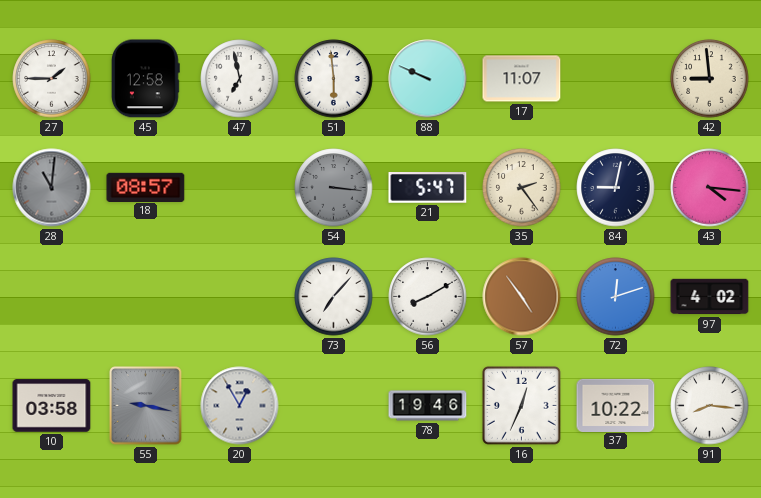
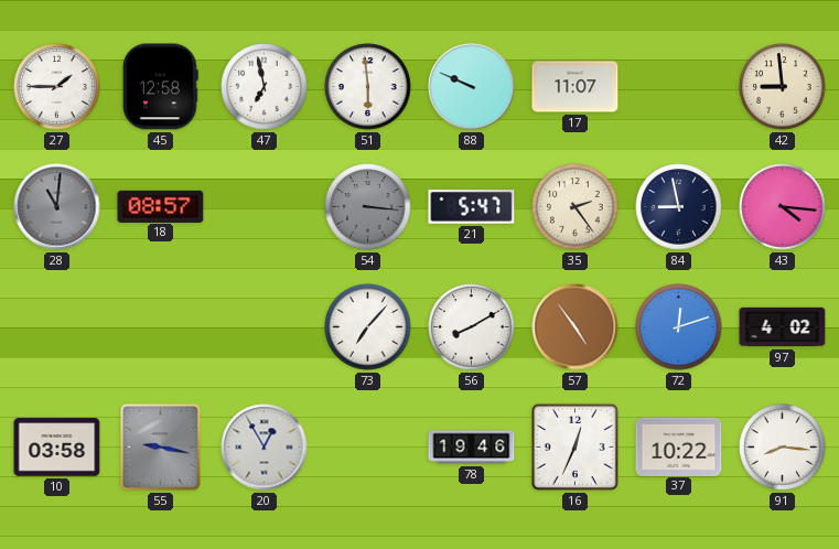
84: 9:02 -> 8:58 (679, 207)
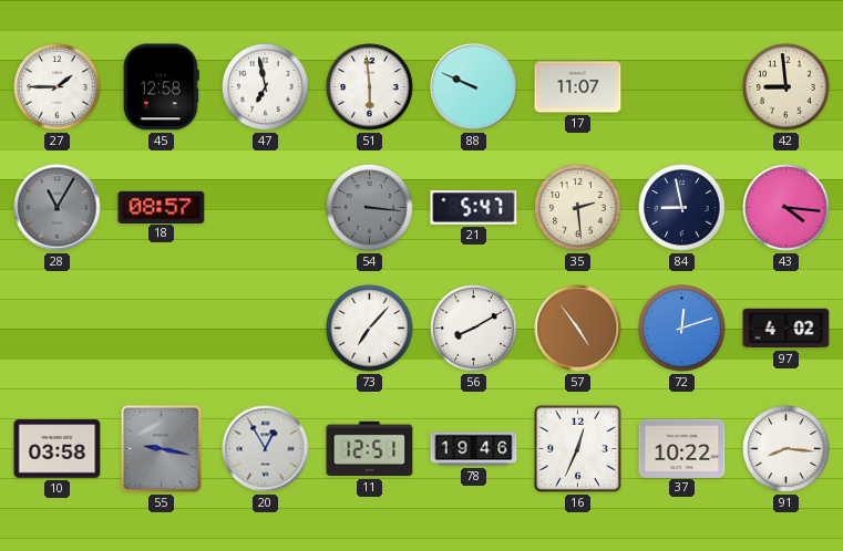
28: 11:01 -> 11:05 (58, 208)
35: 2:24 -> 2:29 (578, 208)
11: none -> 12:51 (370, 449)
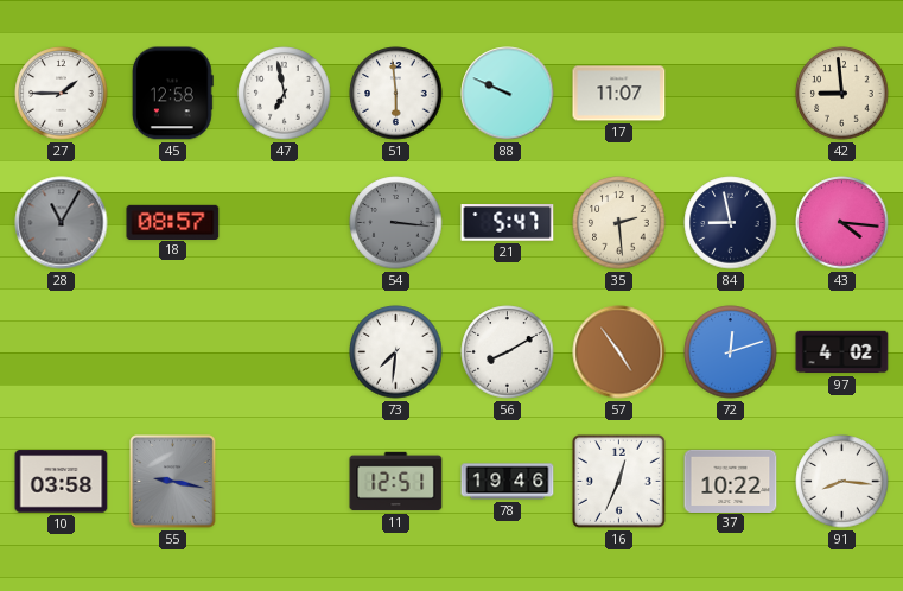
73: 7:07 -> 7:31 (396, 352)
20: 12:55 -> none (266, 449)
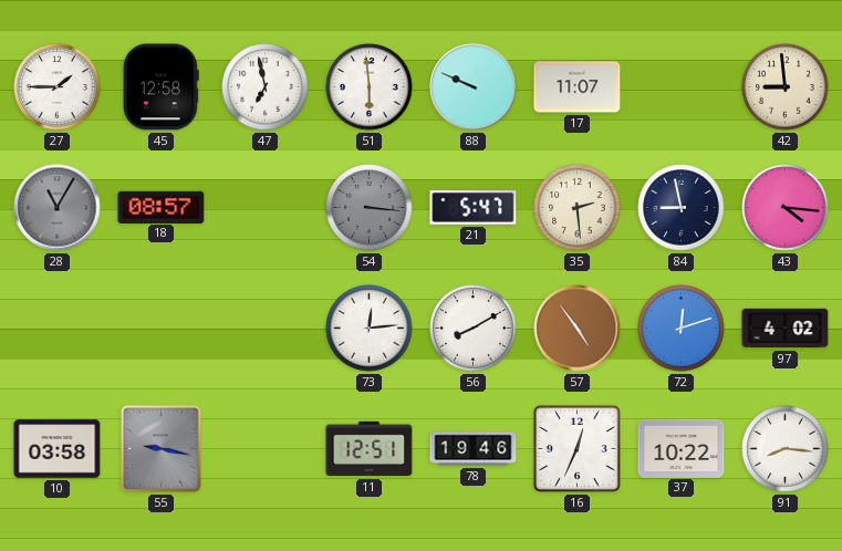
73: 7:31 -> 12:14 (370, 329)
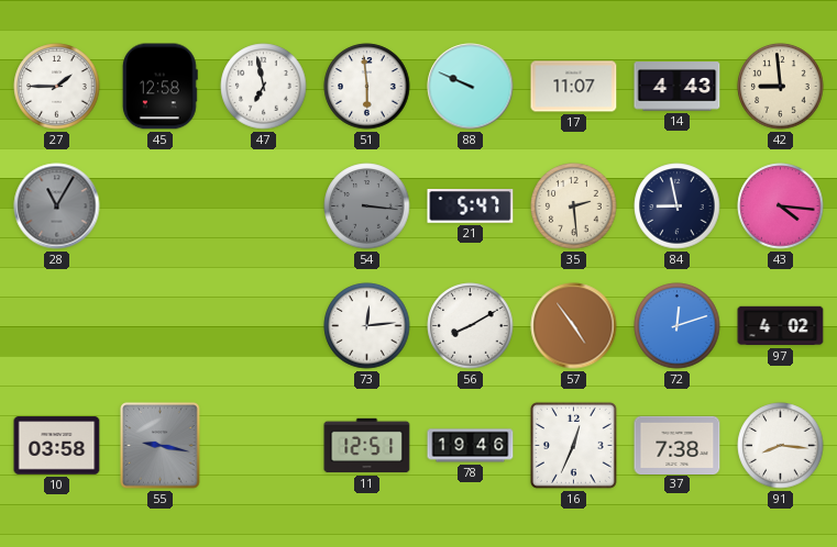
14: none -> 4:43 (678, 87)
18: 08:57 -> none (162, 207)
37: 10:22 -> 7:38 (678, 445)
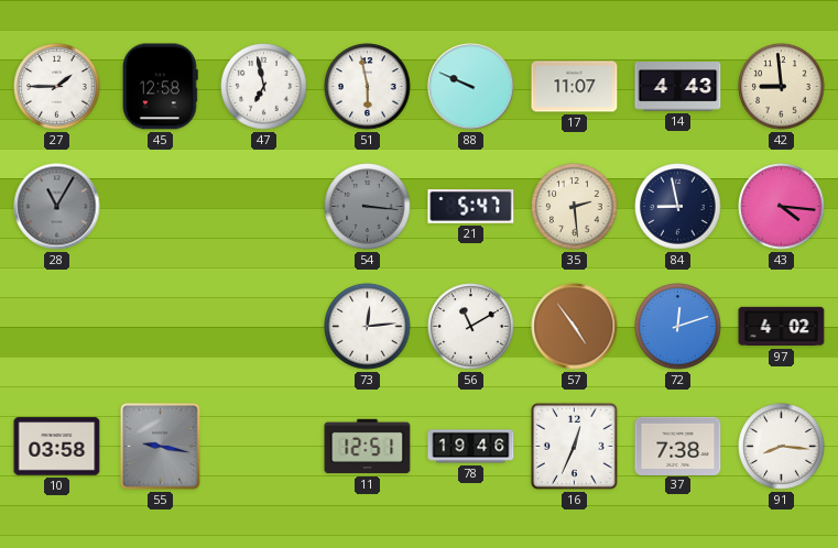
51: 5:59 -> 5:58 (368, 87)
56: 8:10 -> 11:10 (471, 327)
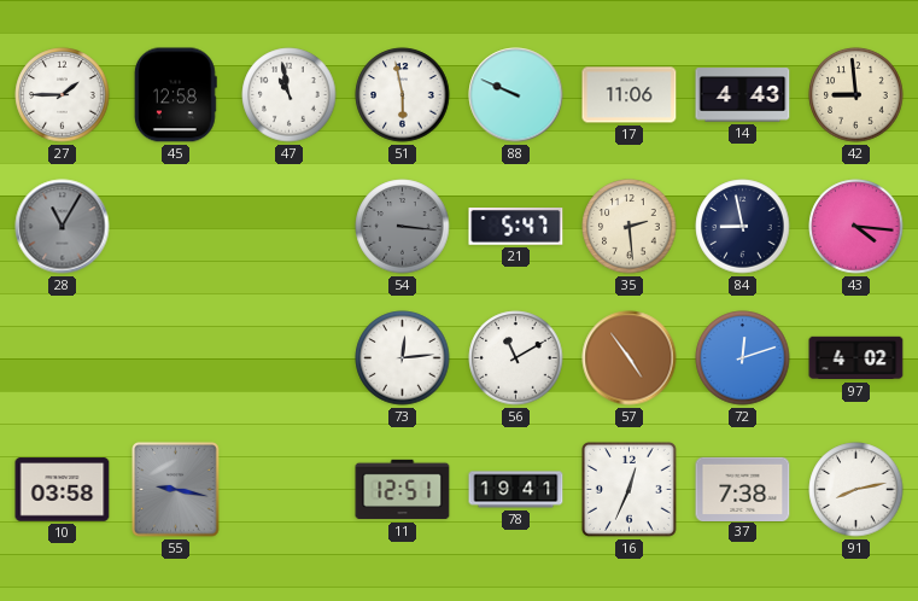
47: 6:58 -> 10:58 (290, 95)
17: 11:07 -> 11:06 (630, 95)
78: 19:46 -> 19:41 (516, 490)
91: 8:16 -> 8:13 (856, 490)
